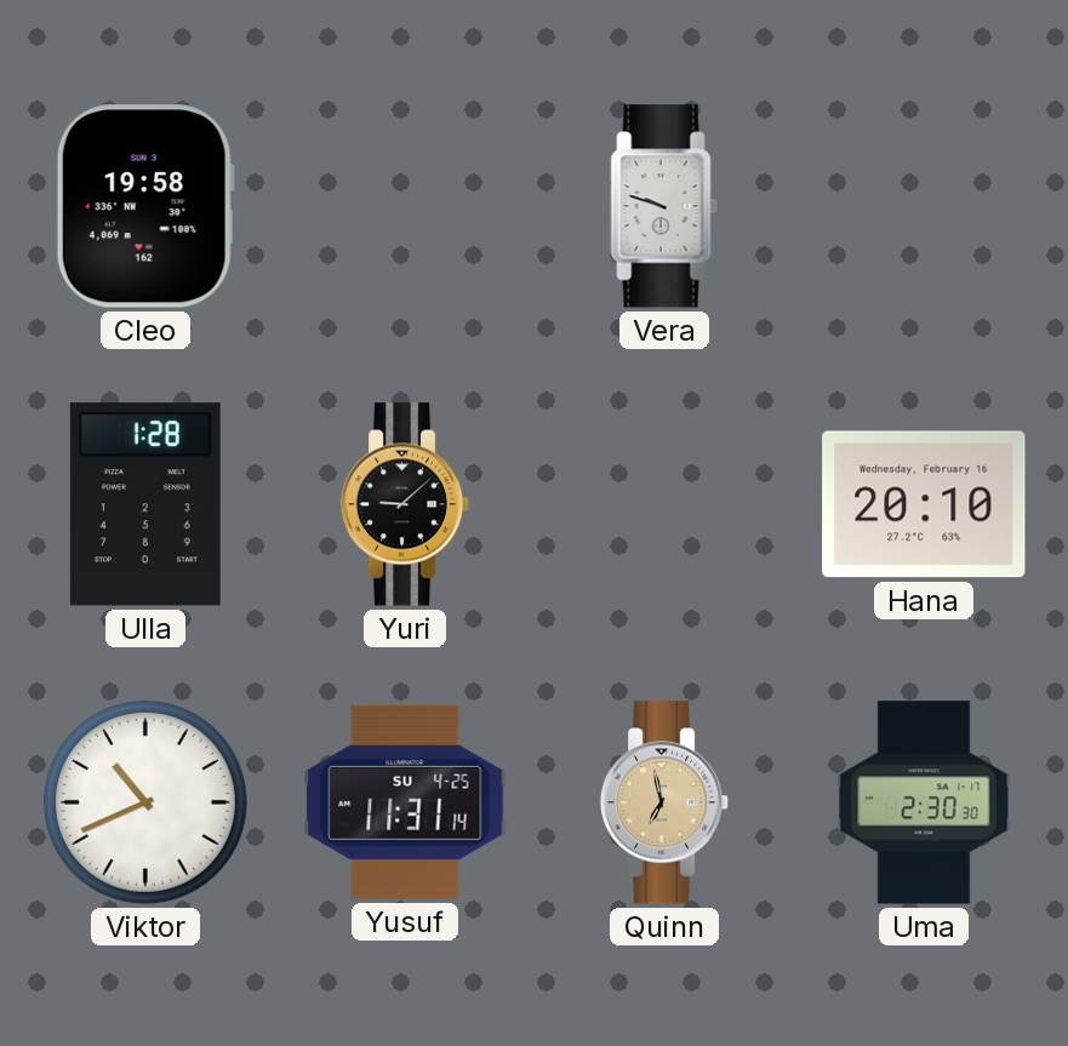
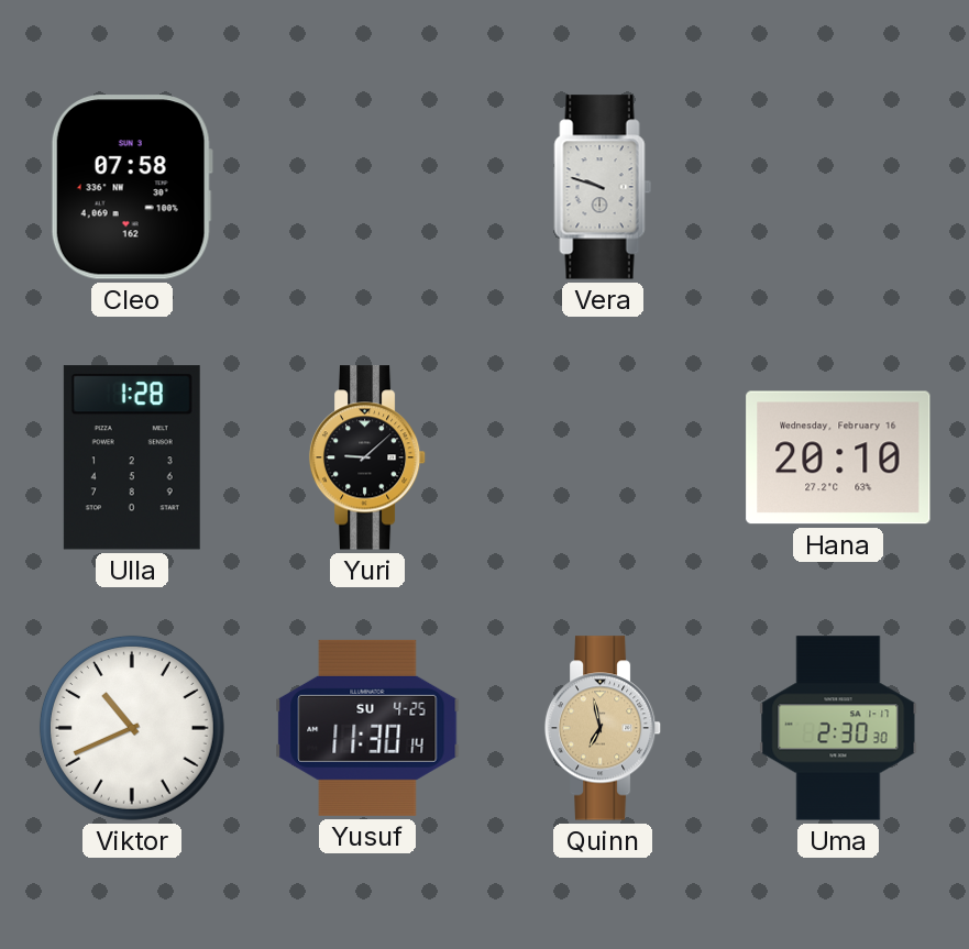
Cleo: 19:58 -> 07:58 (132, 187)
Yusuf: 11:31 -> 11:30 (367, 728)
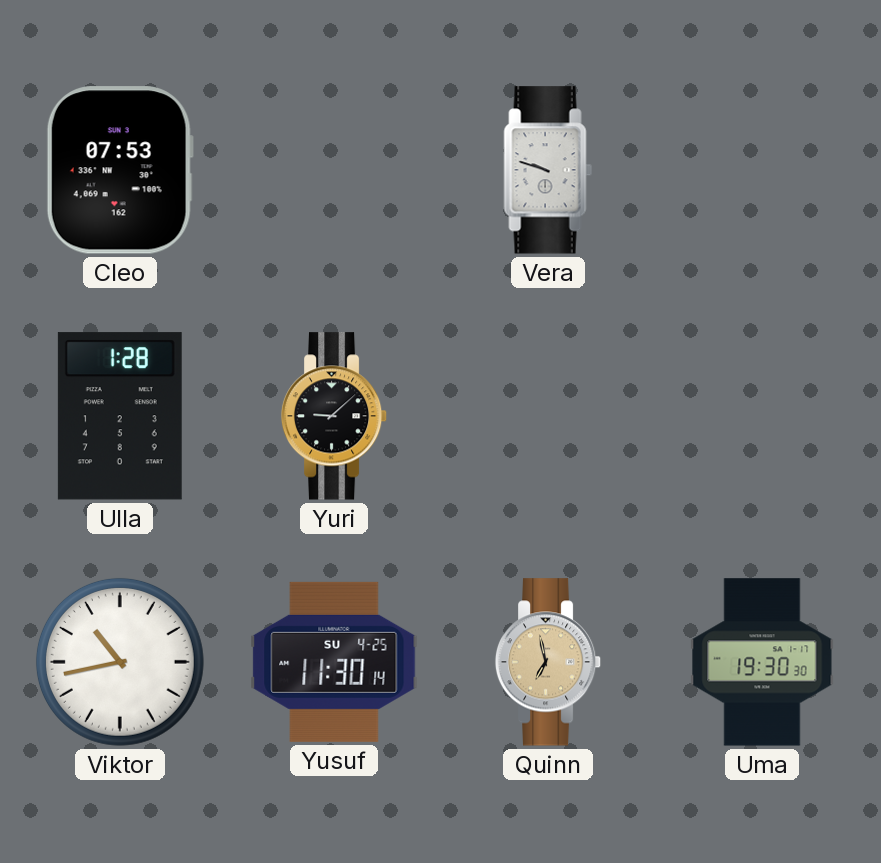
Cleo: 07:58 -> 07:53 (120, 170)
Hana: 20:10 -> none (838, 457)
Viktor: 10:41 -> 10:43 (120, 662)
Uma: 2:30 -> 19:30 (762, 662)
